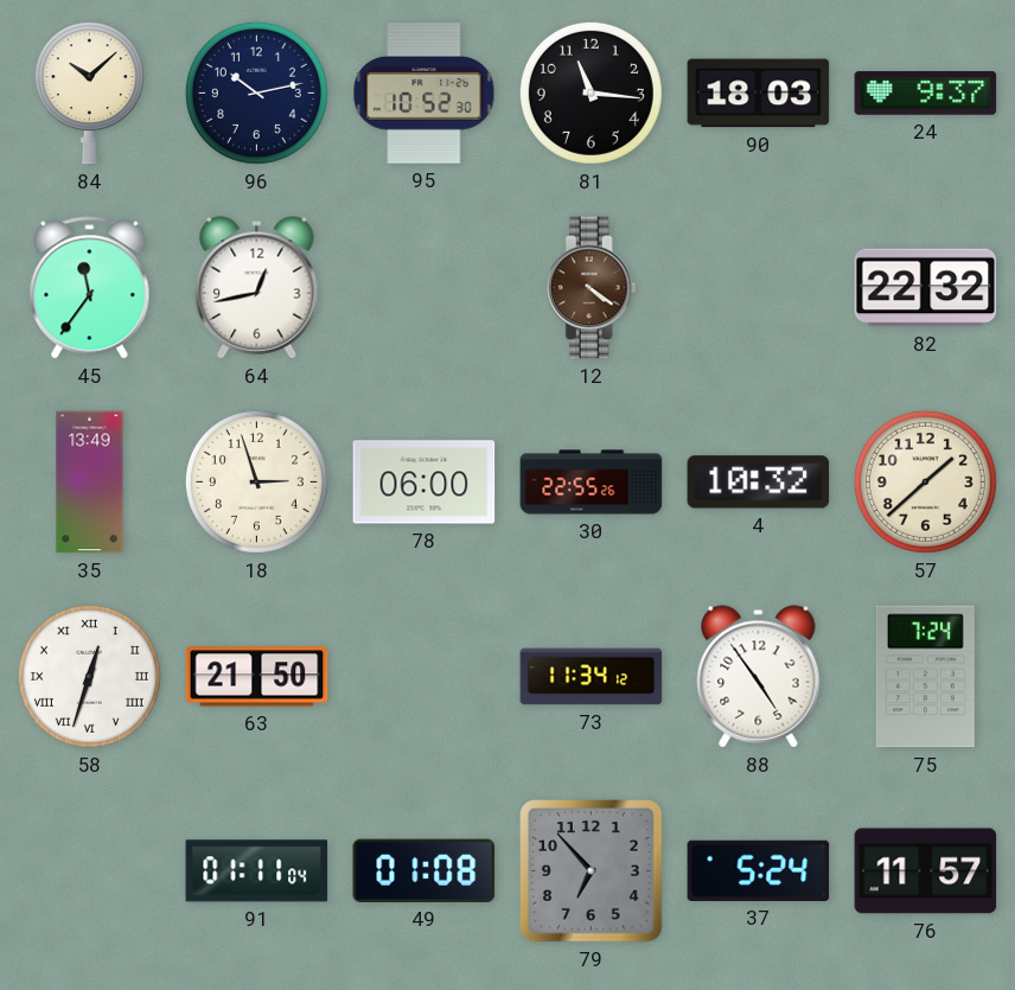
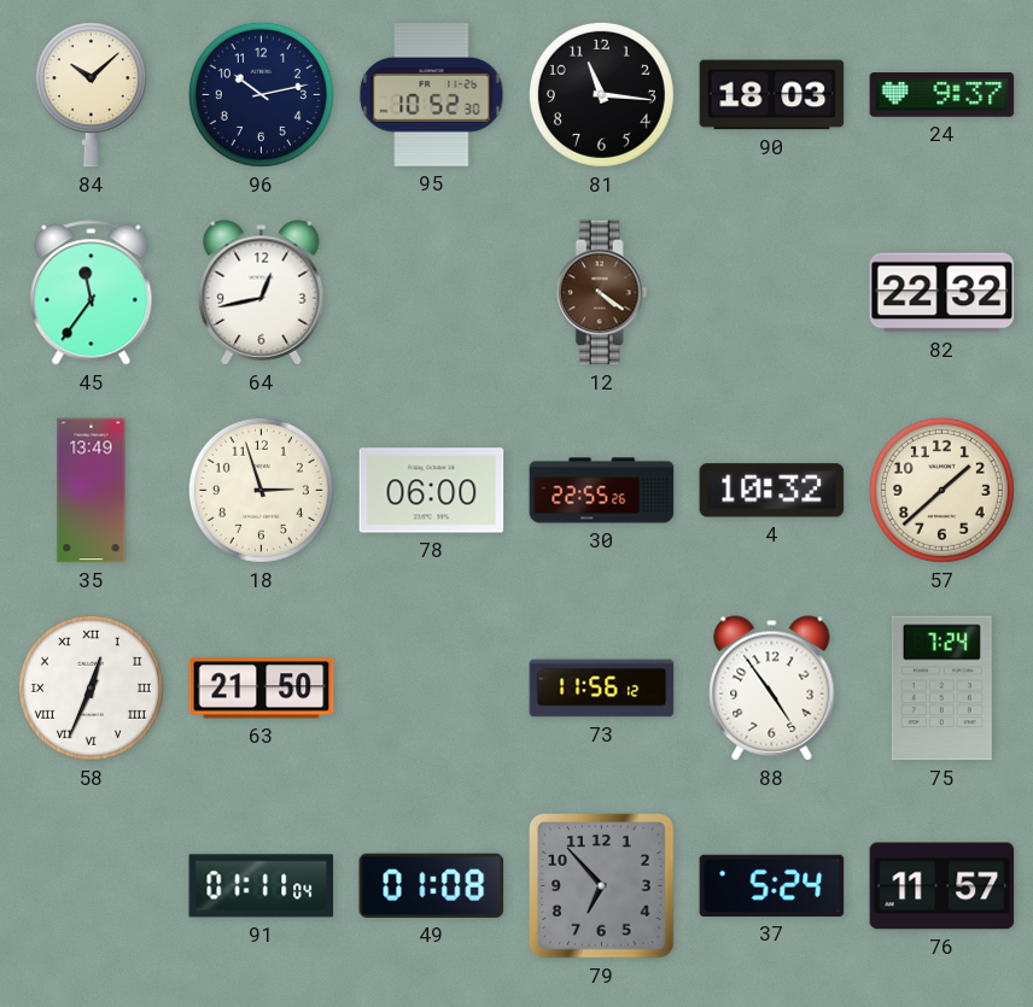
58: 12:33 -> 12:34 (91, 687)
73: 11:34 -> 11:56 (602, 689)
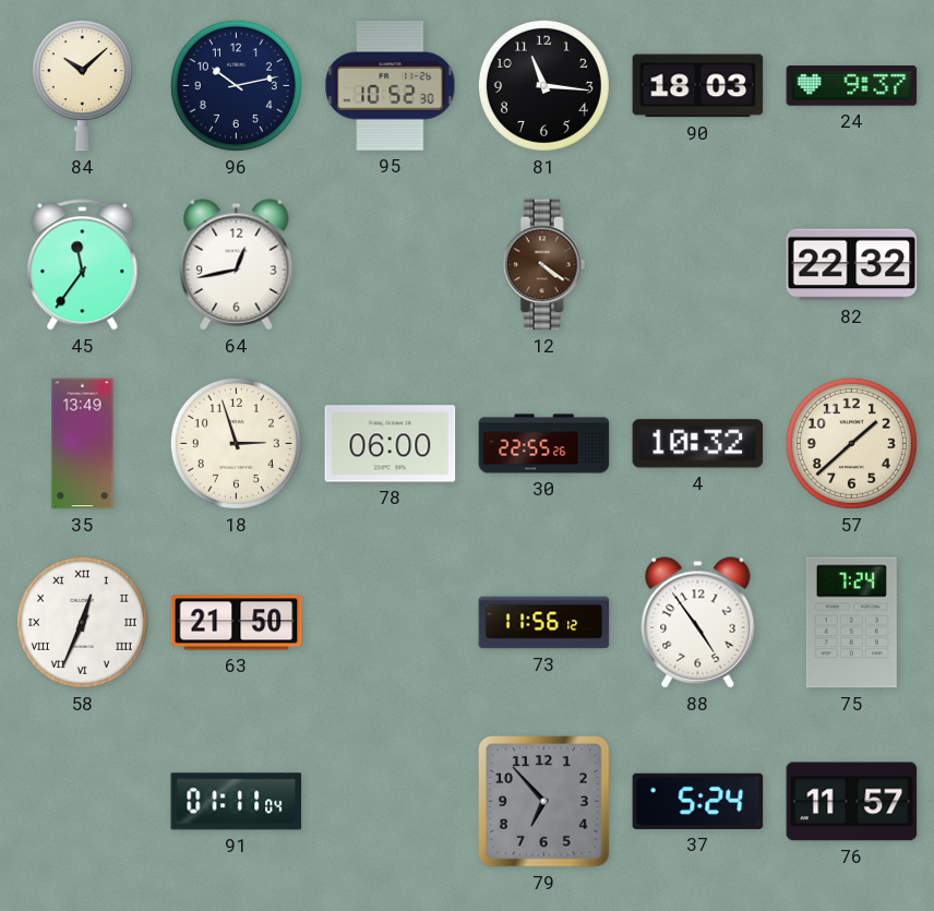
49: 01:08 -> none (432, 885)
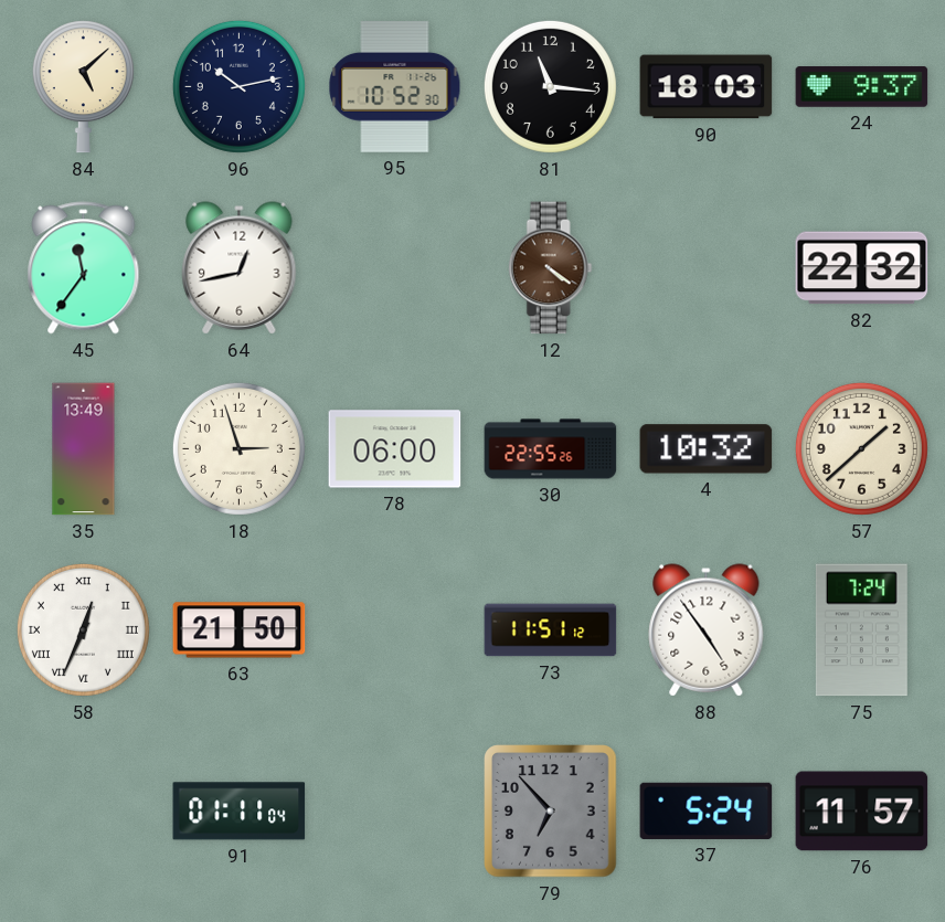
84: 10:08 -> 5:08 (83, 87)
73: 11:56 -> 11:51 (551, 630)
